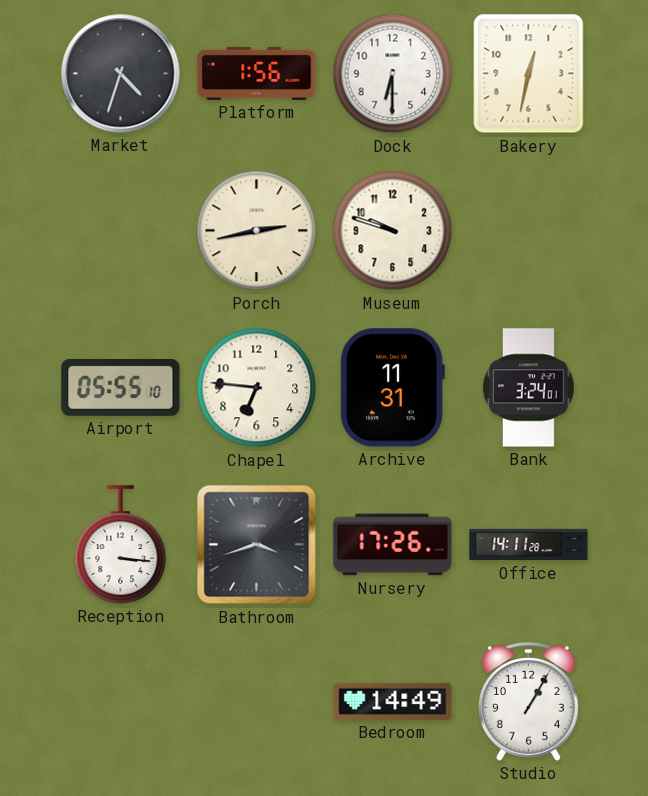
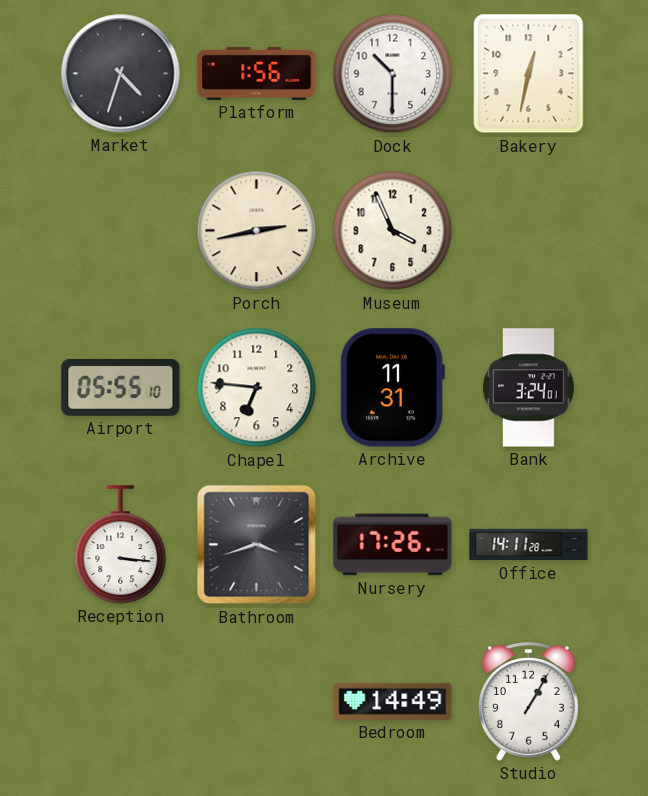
Dock: 6:30 -> 10:30 (393, 74)
Museum: 9:48 -> 3:56 (393, 231)
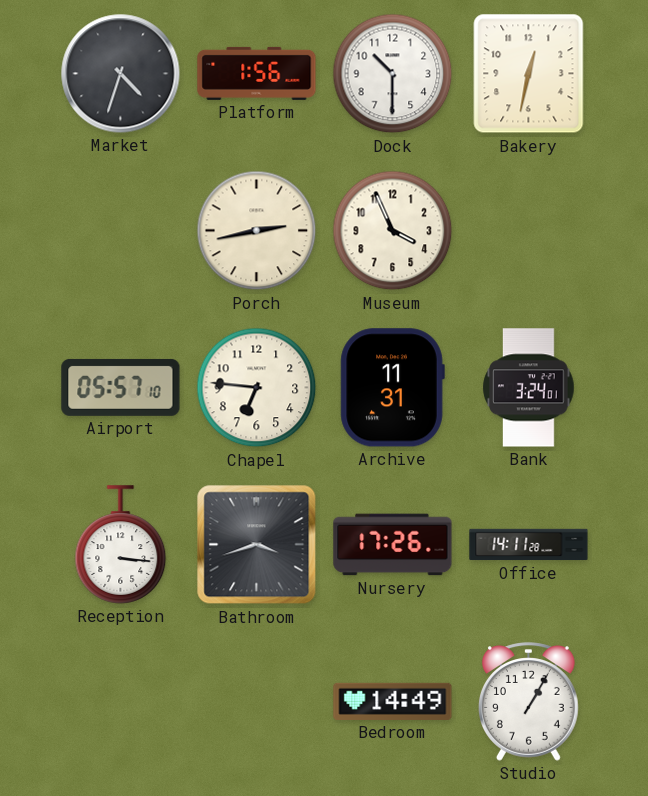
Airport: 05:55 -> 05:57 (121, 387)
